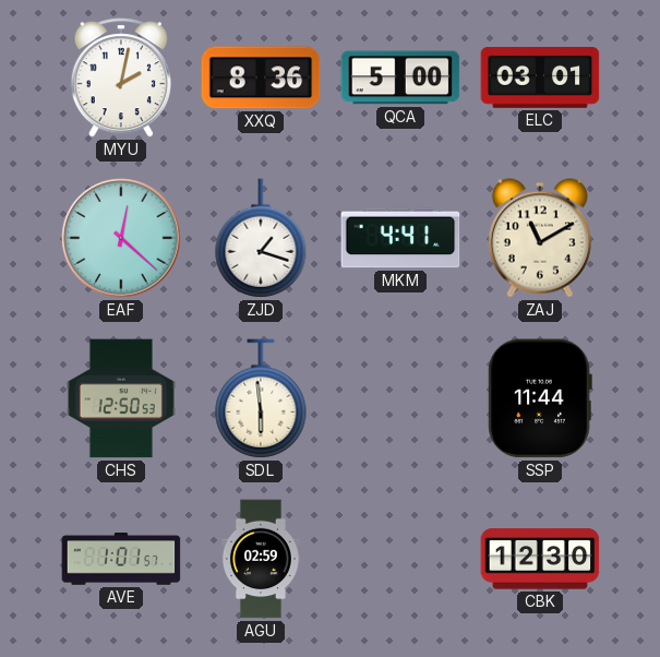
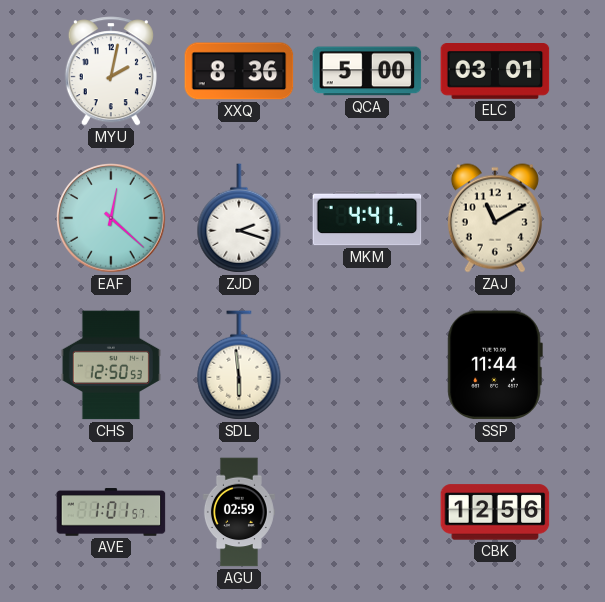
ZJD: 1:18 -> 2:18 (239, 218)
CBK: 12:30 -> 12:56 (495, 512)
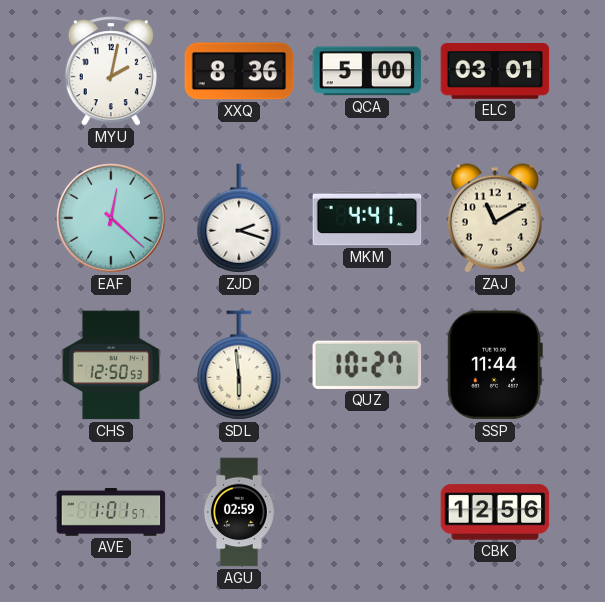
QUZ: none -> 10:27 (367, 365)
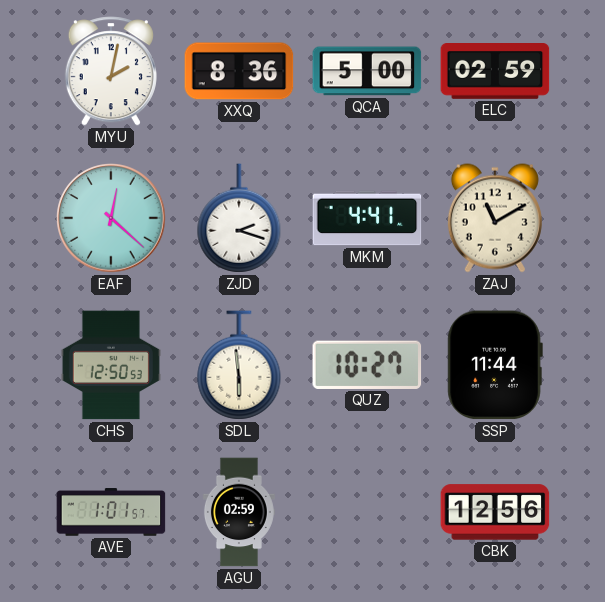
ELC: 03:01 -> 02:59 (495, 72)
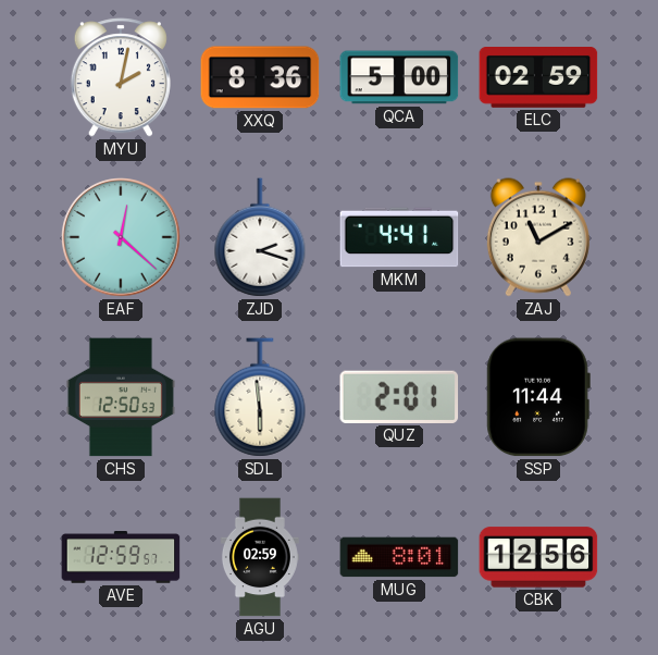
QUZ: 10:27 -> 2:01 (399, 397)
AVE: 1:01 -> 12:59 (121, 557)
MUG: none -> 8:01 (399, 557)
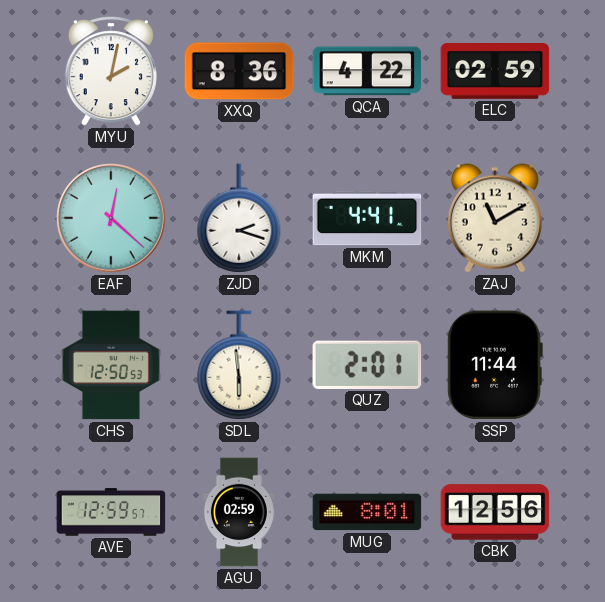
QCA: 5:00 -> 4:22 (367, 71)
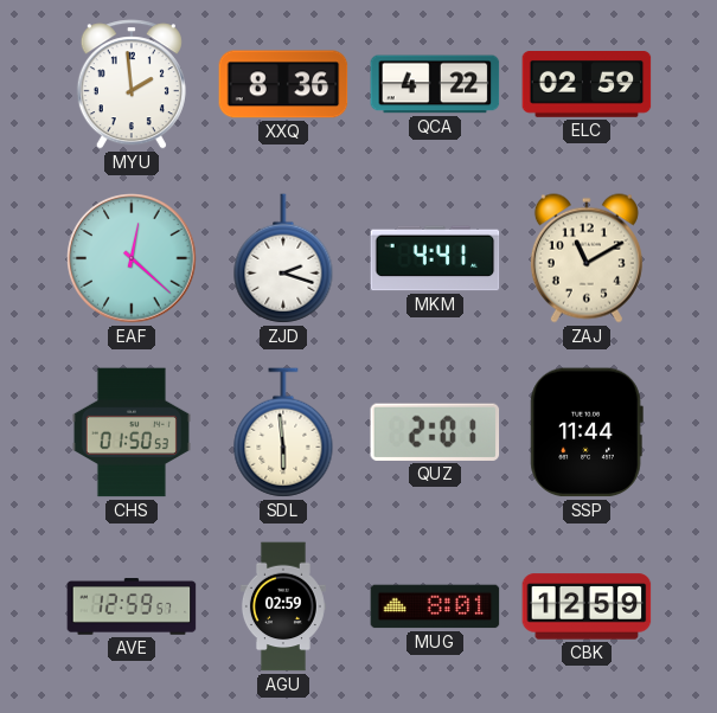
MYU: 2:02 -> 1:59 (132, 84)
CHS: 12:50 -> 01:50 (132, 432)
CBK: 12:56 -> 12:59 (587, 606)
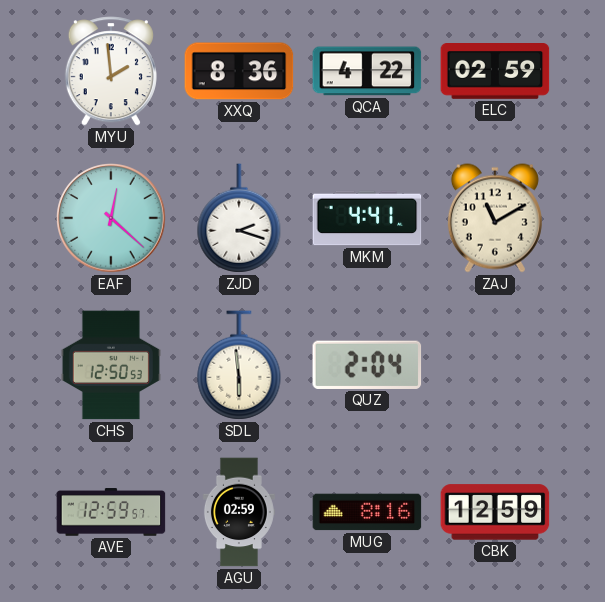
CHS: 01:50 -> 12:50 (111, 365)
QUZ: 2:01 -> 2:04 (367, 365)
SSP: 11:44 -> none (587, 432)
MUG: 8:01 -> 8:16 (367, 512)
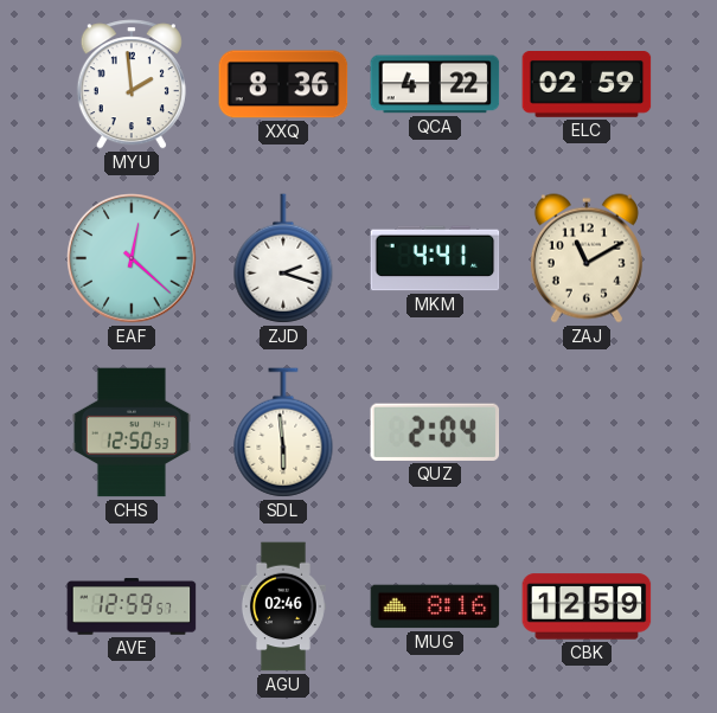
AGU: 02:59 -> 02:46 (283, 606)
